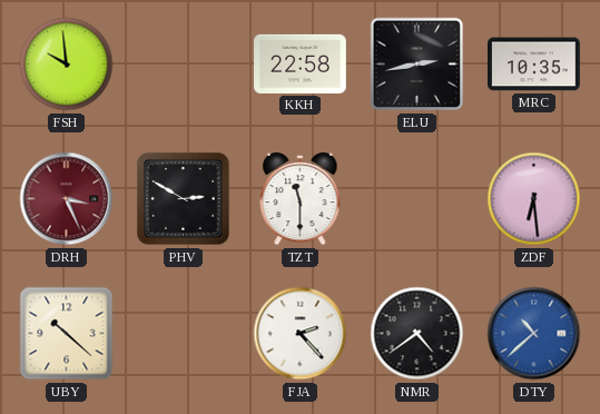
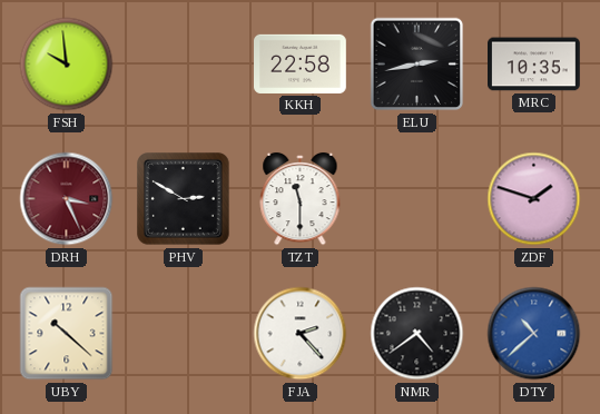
ZDF: 6:29 -> 1:48 (534, 199)
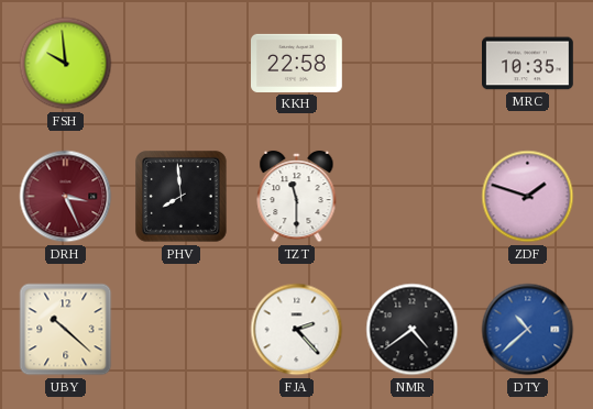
ELU: 2:43 -> none (417, 65)
PHV: 2:50 -> 7:59 (182, 197)
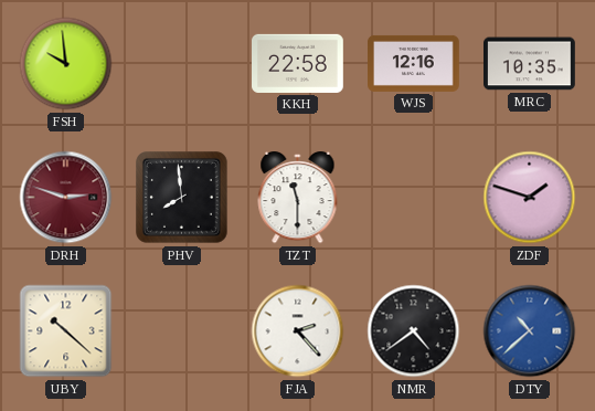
WJS: none -> 12:16 (414, 63)
DRH: 3:26 -> 2:48 (66, 198)
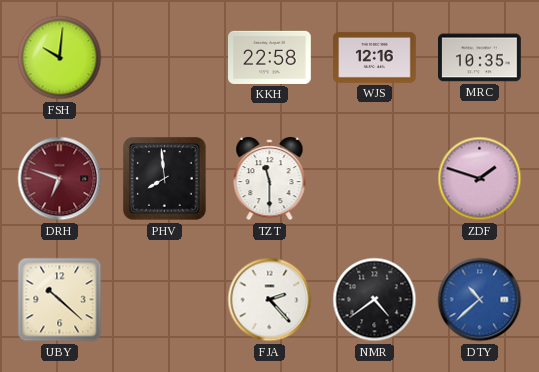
FSH: 9:59 -> 10:01 (60, 58)
DRH: 2:48 -> 6:48 (60, 179)
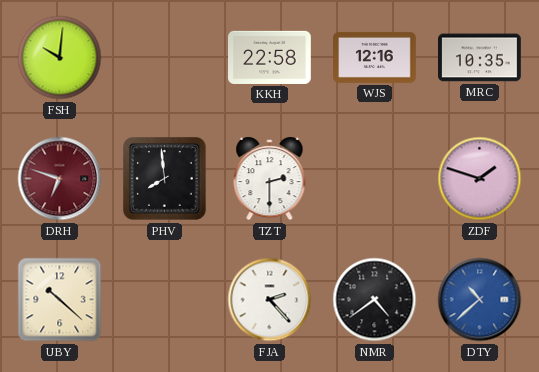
TZT: 11:30 -> 2:30 (270, 179)
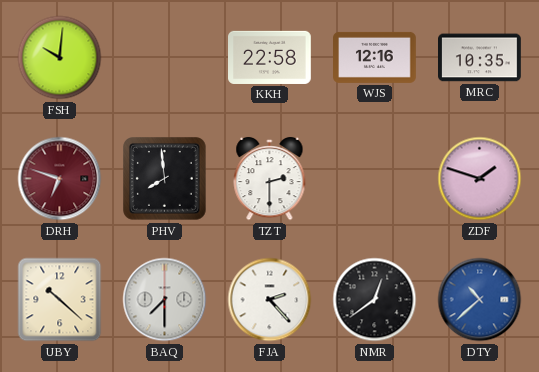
BAQ: none -> 7:30 (165, 300)
NMR: 4:39 -> 12:39 (375, 300)
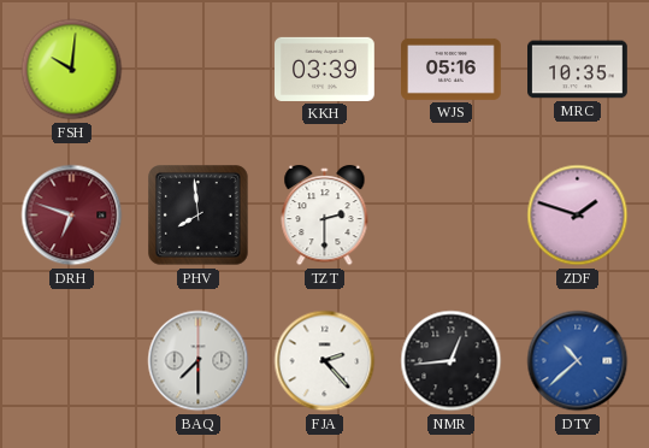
KKH: 22:58 -> 03:39 (325, 69)
WJS: 12:16 -> 05:16 (452, 69)
UBY: 10:22 -> none (60, 300)
NMR: 12:39 -> 12:44 (452, 361)
